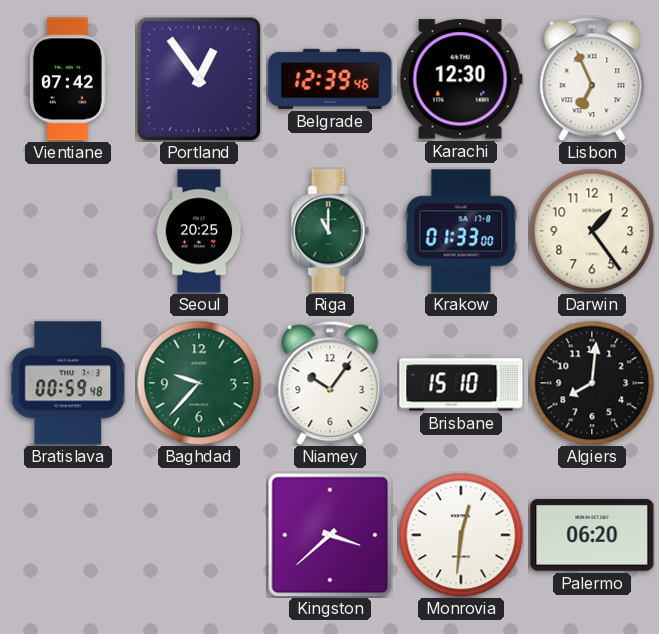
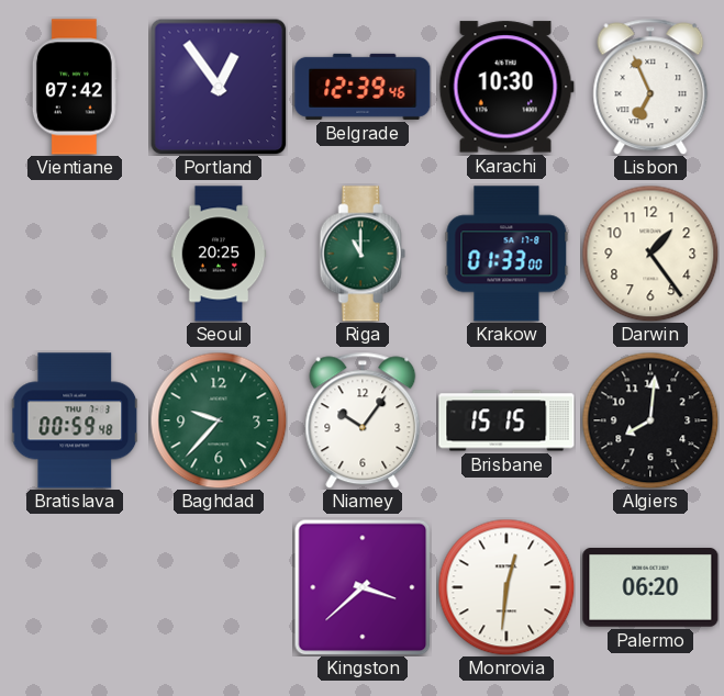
Karachi: 12:30 -> 10:30 (506, 87)
Brisbane: 15:10 -> 15:15 (506, 420)
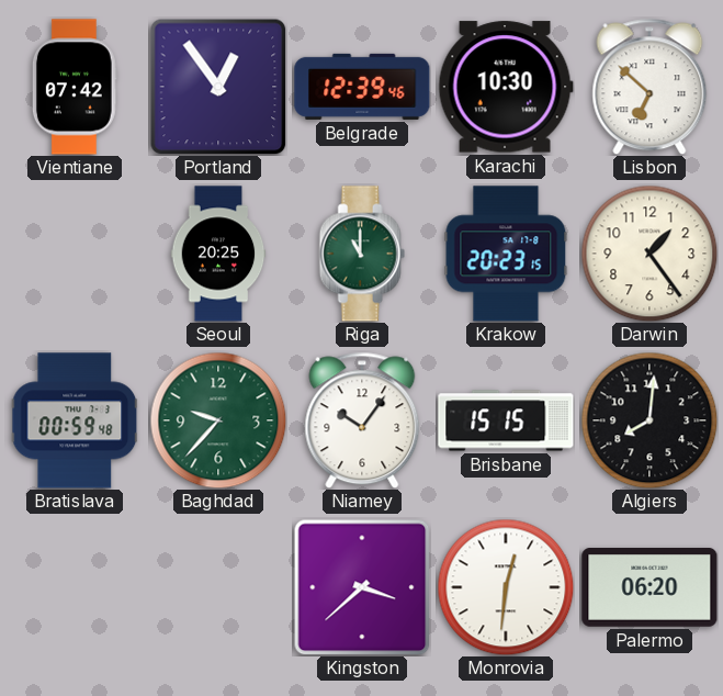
Lisbon: 6:56 -> 6:52 (649, 87)
Krakow: 01:33 -> 20:23 (506, 254)
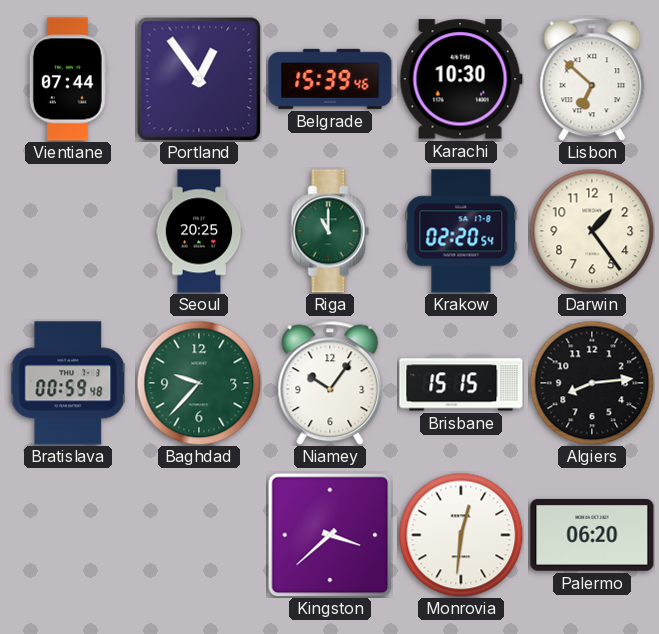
Vientiane: 07:42 -> 07:44 (68, 79)
Belgrade: 12:39 -> 15:39 (330, 79)
Krakow: 20:23 -> 02:20 (461, 231)
Algiers: 8:01 -> 8:14 (592, 383)
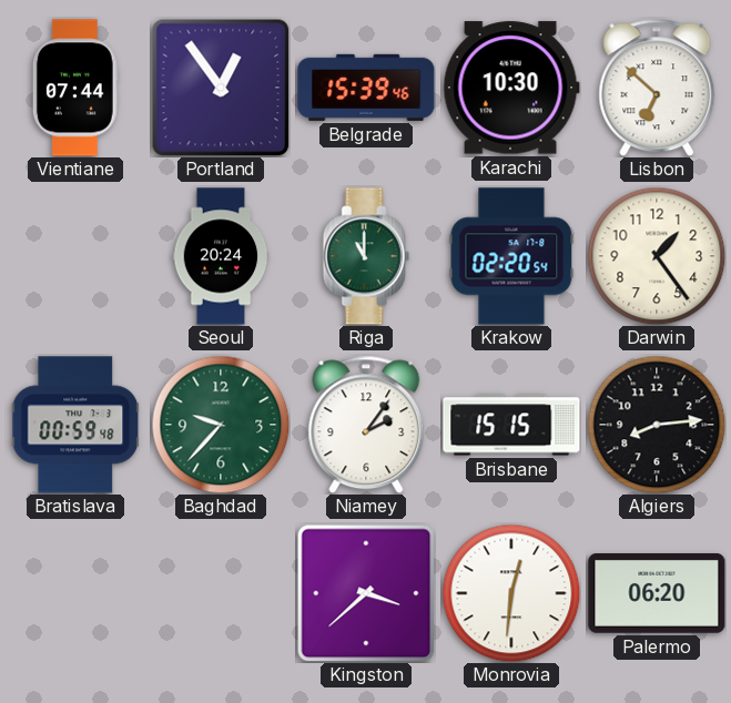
Seoul: 20:25 -> 20:24 (221, 256)
Niamey: 10:06 -> 2:06 (366, 425)
